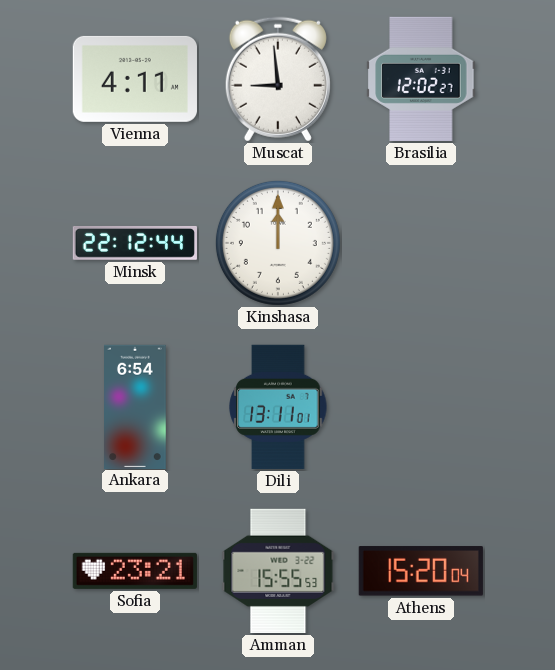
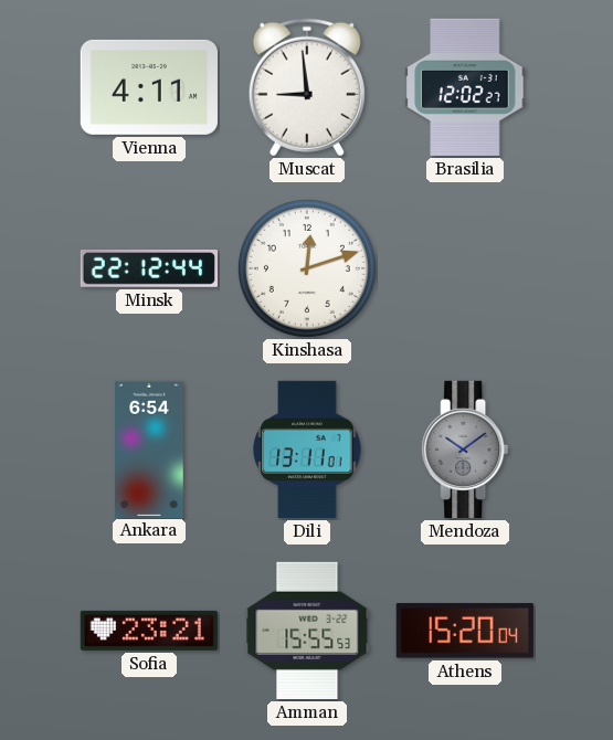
Kinshasa: 12:00 -> 12:12 (307, 268)
Mendoza: none -> 10:09 (465, 450)
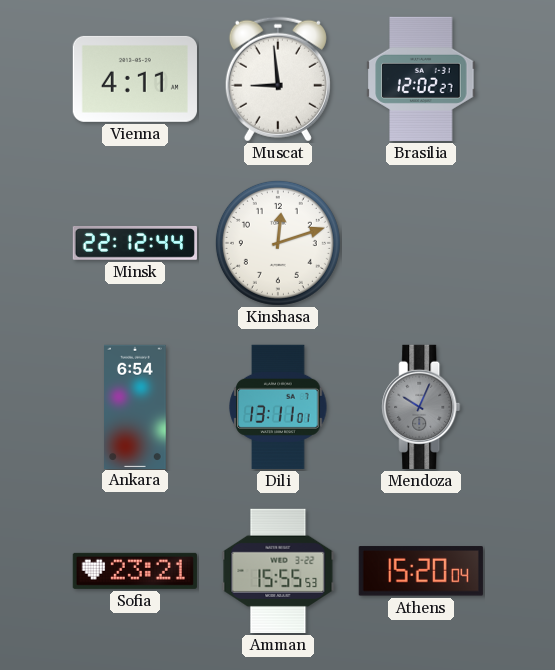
Mendoza: 10:09 -> 10:04 (421, 407)
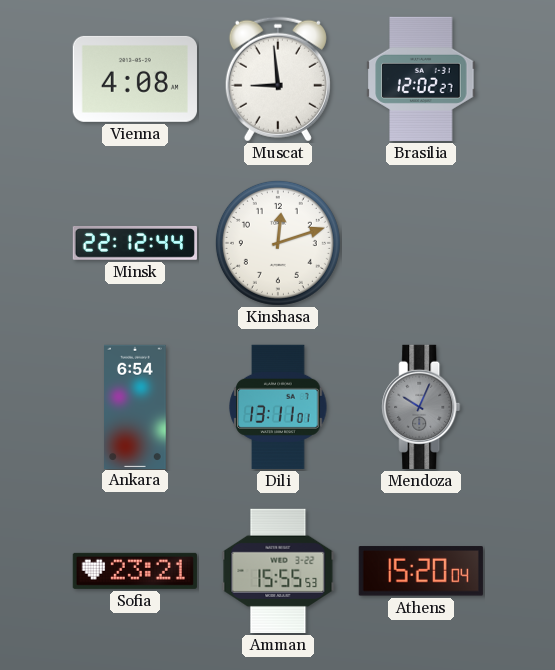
Vienna: 4:11 -> 4:08 (135, 79)
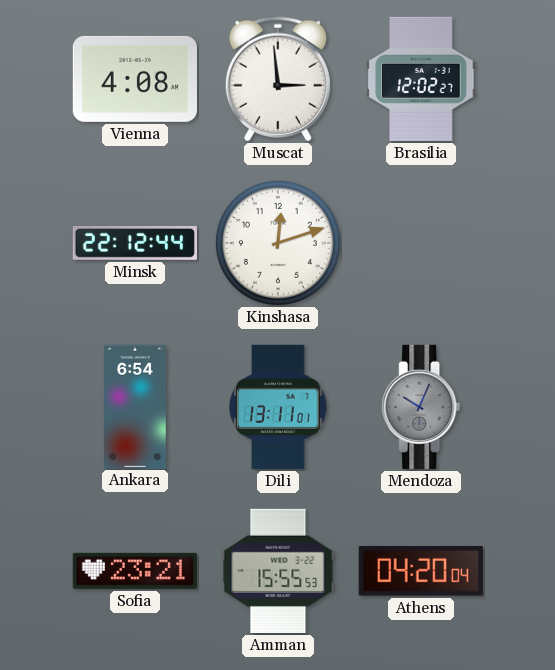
Muscat: 8:59 -> 2:59 (278, 79)
Athens: 15:20 -> 04:20 (421, 571)
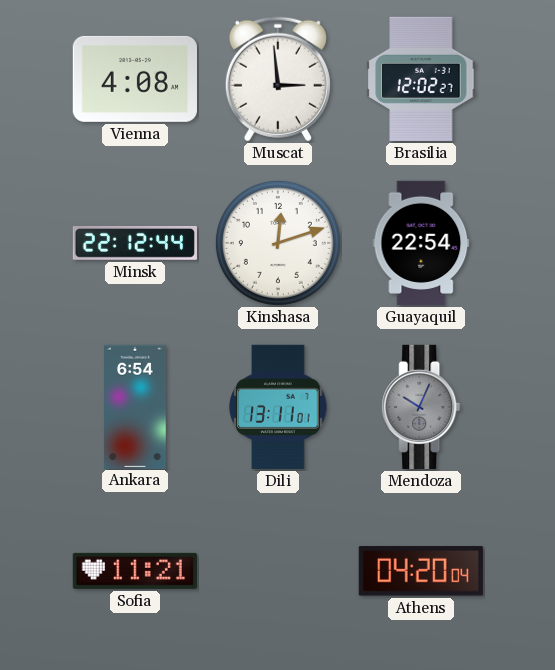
Guayaquil: none -> 22:54 (421, 243)
Sofia: 23:21 -> 11:21 (135, 571)
Amman: 15:55 -> none (278, 571)
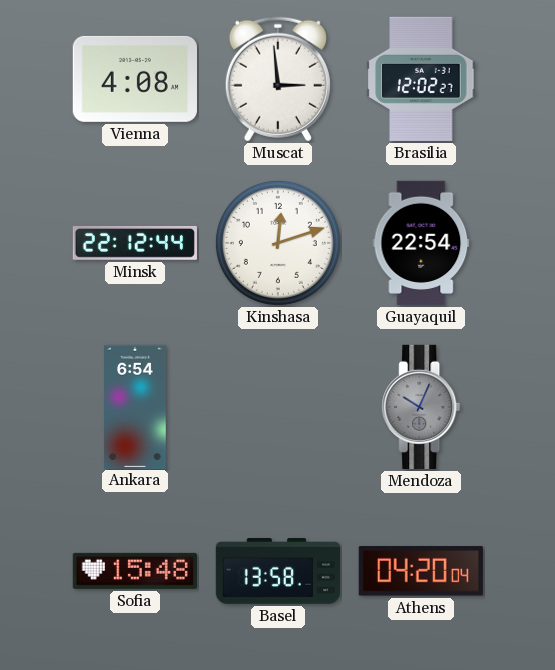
Dili: 13:11 -> none (278, 407)
Sofia: 11:21 -> 15:48 (135, 571)
Basel: none -> 13:58 (277, 572)
